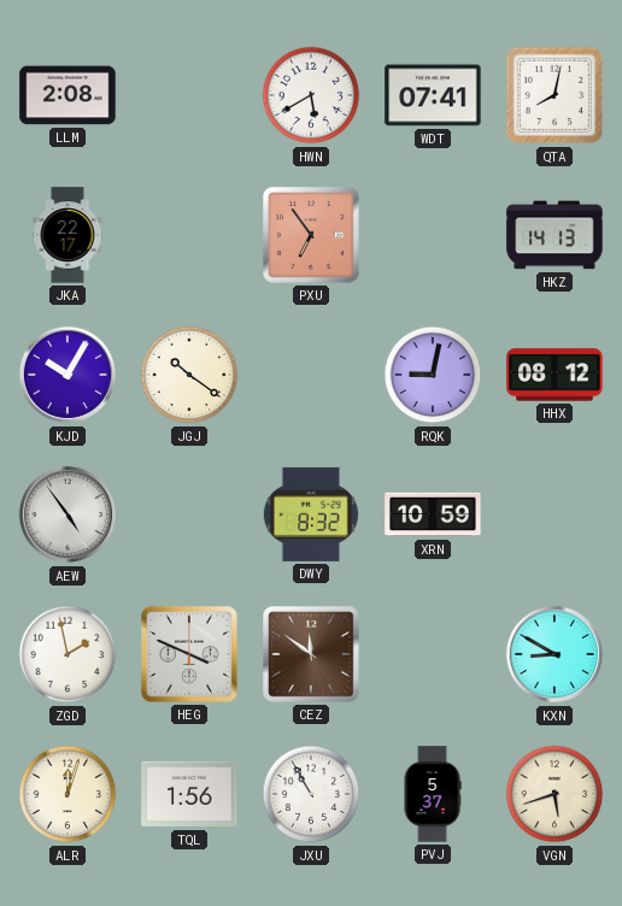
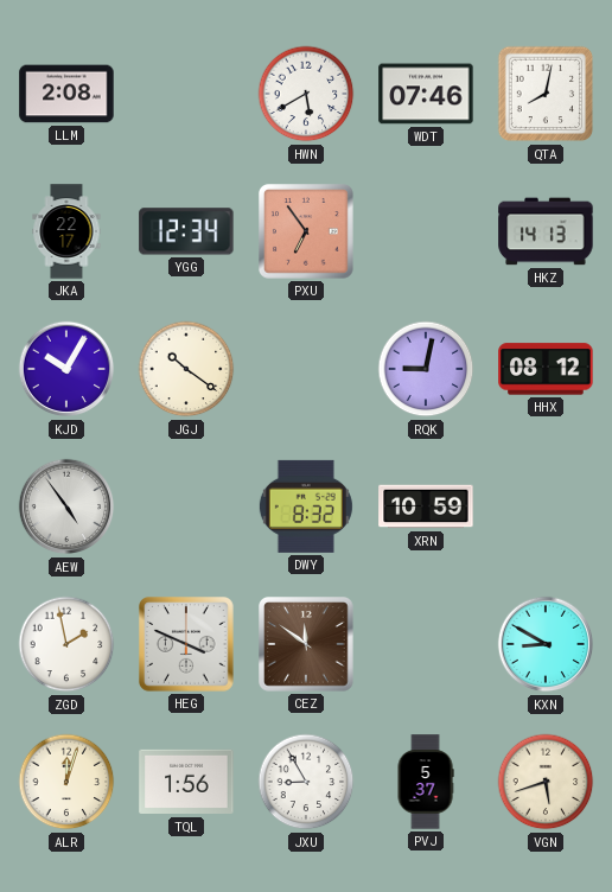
WDT: 07:41 -> 07:46 (426, 94)
YGG: none -> 12:34 (186, 231)
JXU: 10:55 -> 8:55 (306, 782)
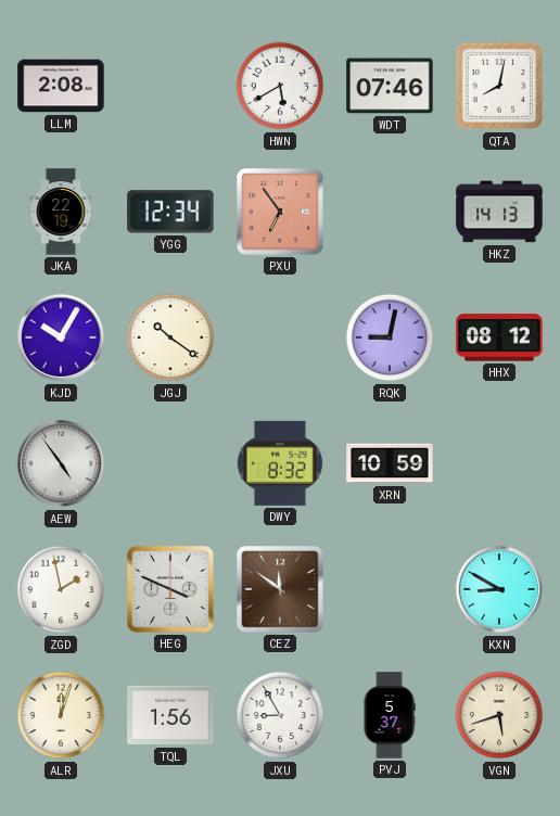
JKA: 22:17 -> 22:19 (61, 212)
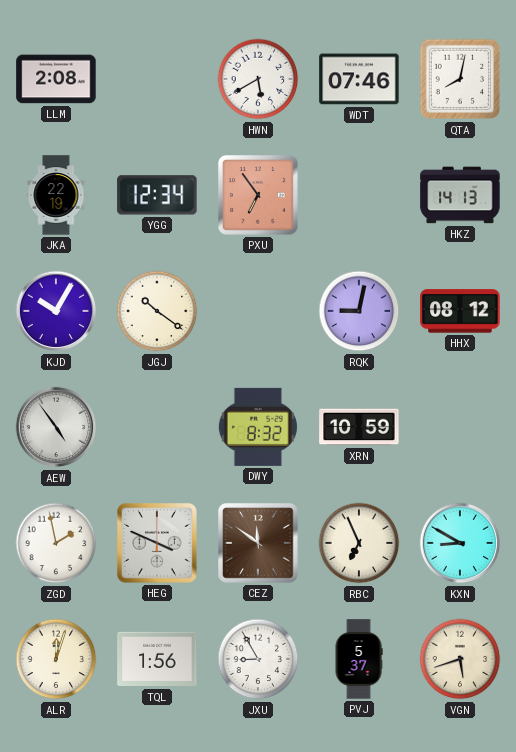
RBC: none -> 6:56 (359, 543)
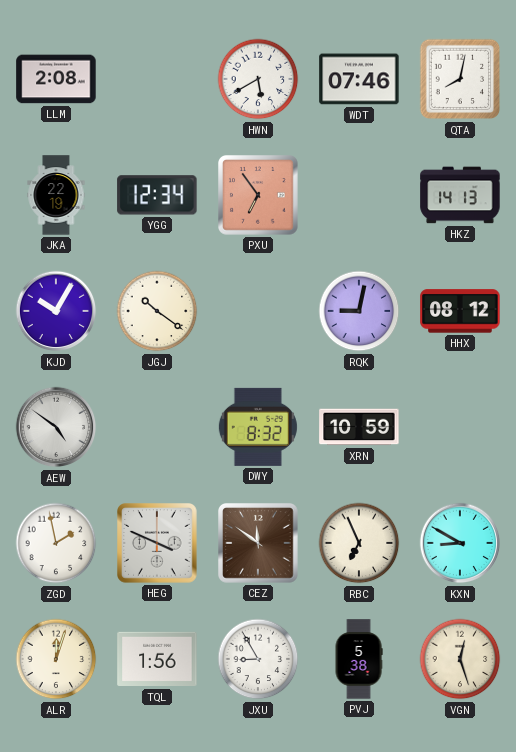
AEW: 4:54 -> 4:51 (56, 427)
PVJ: 5:37 -> 5:38 (359, 659)
VGN: 5:42 -> 12:27 (460, 659)
